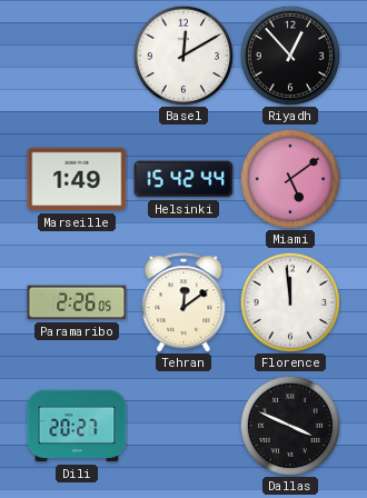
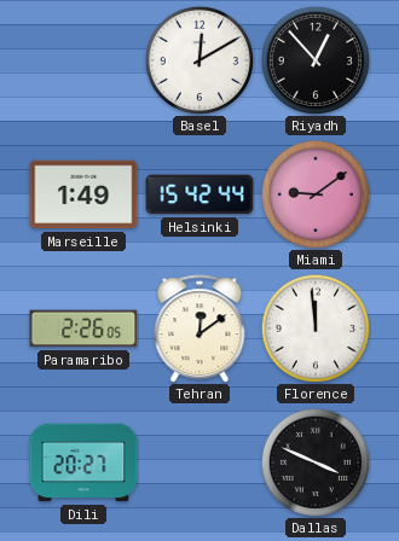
Miami: 5:09 -> 9:09 (316, 194)
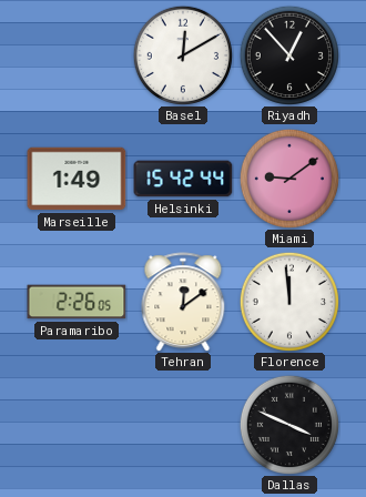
Dili: 20:27 -> none (83, 463)
